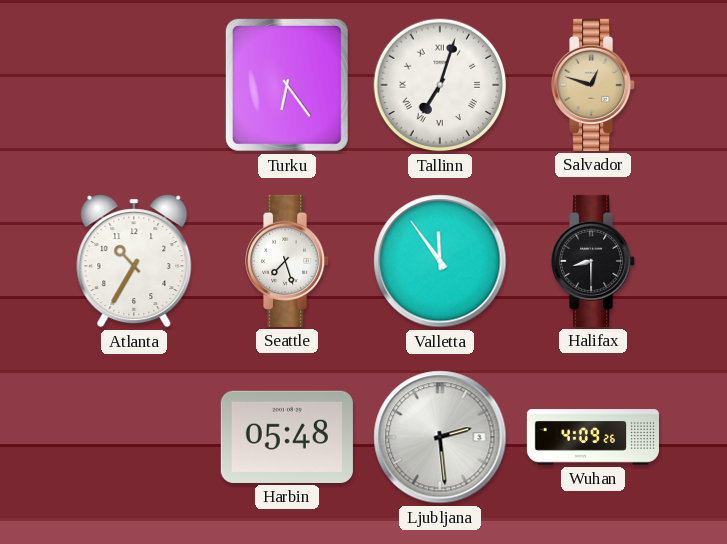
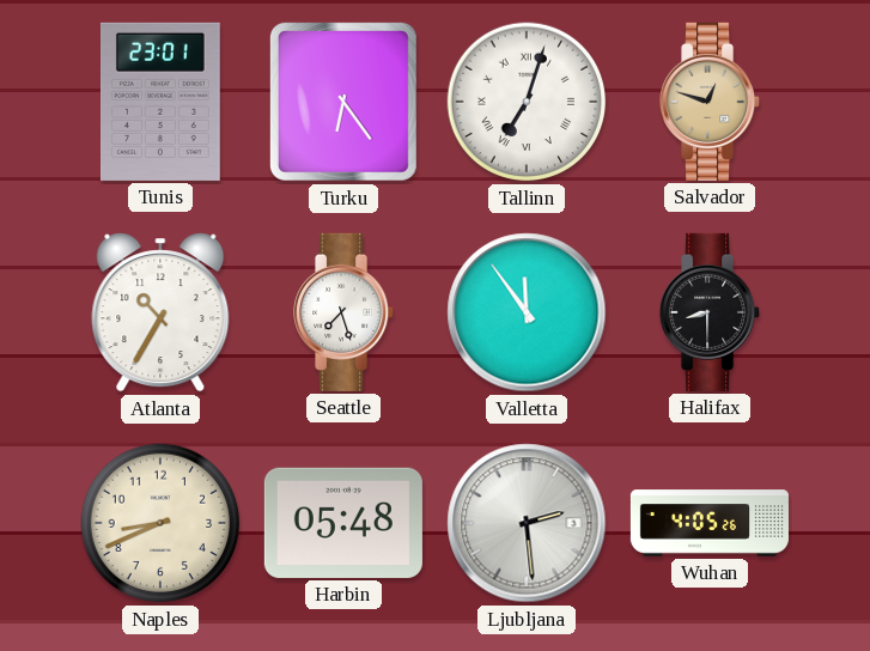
Tunis: none -> 23:01 (160, 102)
Naples: none -> 8:41 (160, 523)
Wuhan: 4:09 -> 4:05 (710, 523)
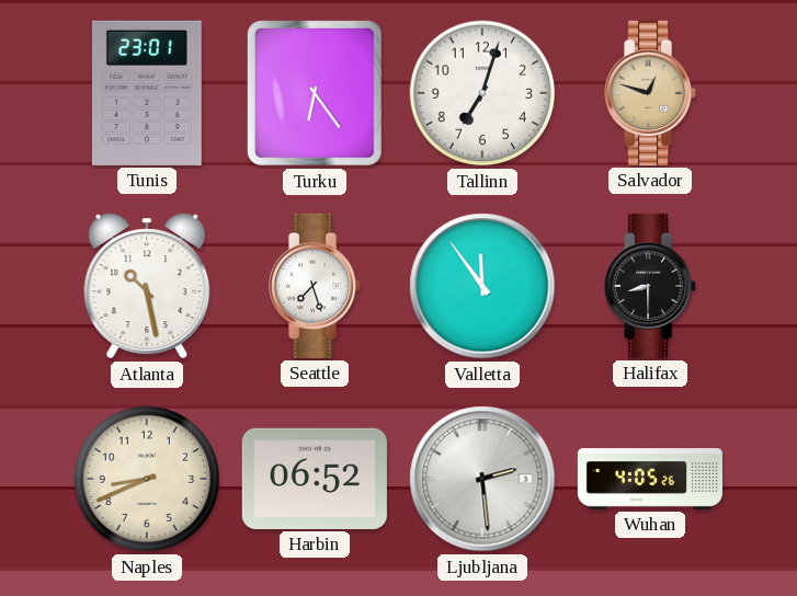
Tallinn numerals: Roman -> Arabic (482, 93)
Atlanta: 10:35 -> 10:28 (147, 286)
Harbin: 05:48 -> 06:52 (315, 479)
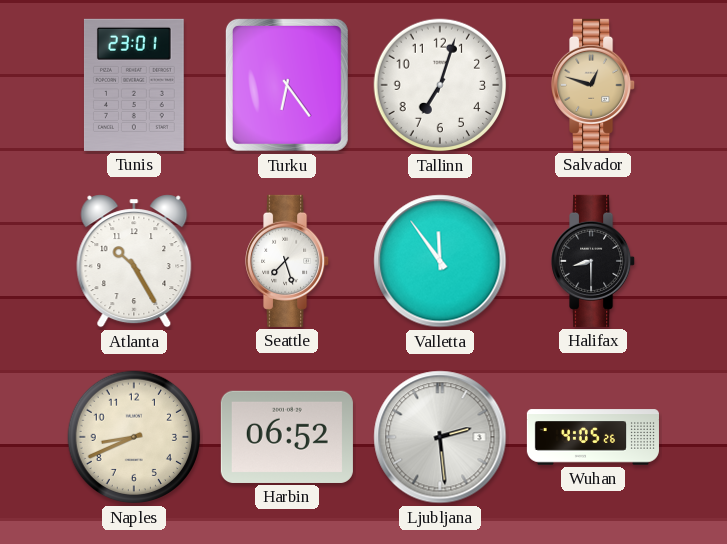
Atlanta: 10:28 -> 10:25 (134, 261)
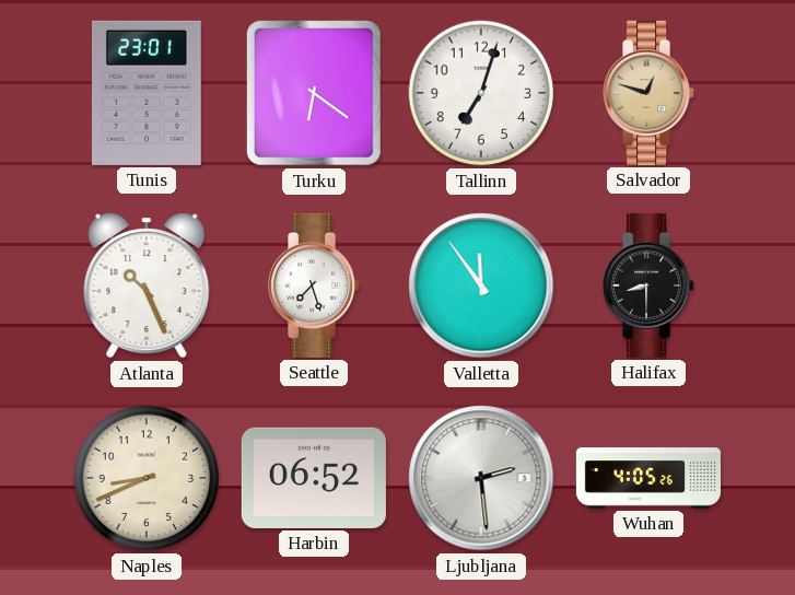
Turku: 6:24 -> 6:21 (314, 93)
Atlanta: 10:25 -> 10:26 (147, 285)
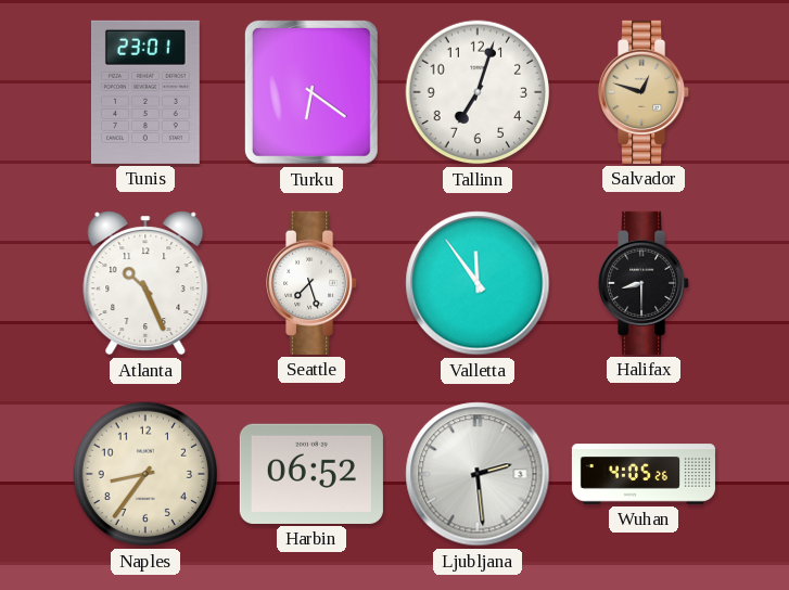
Naples: 8:41 -> 8:36 (145, 474)
